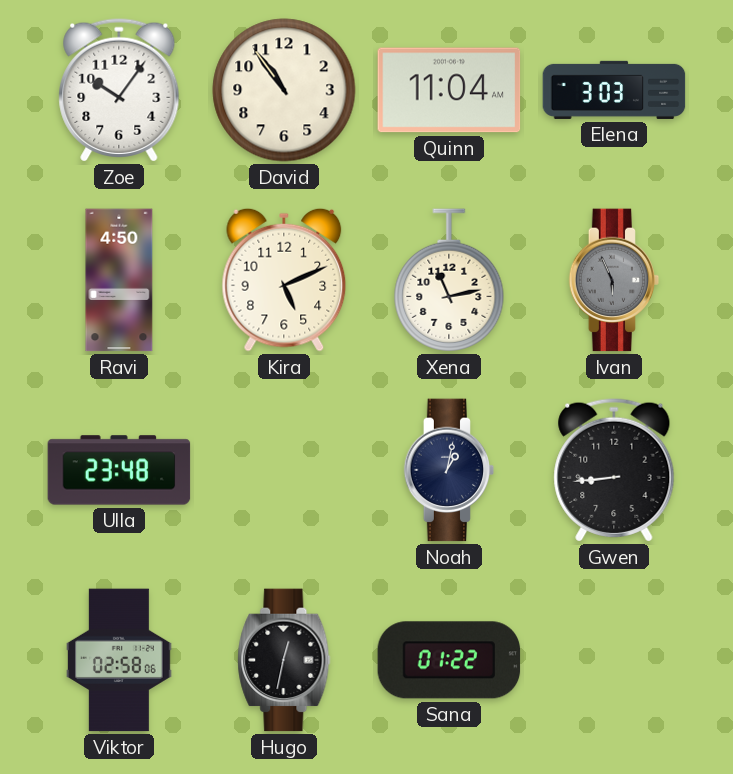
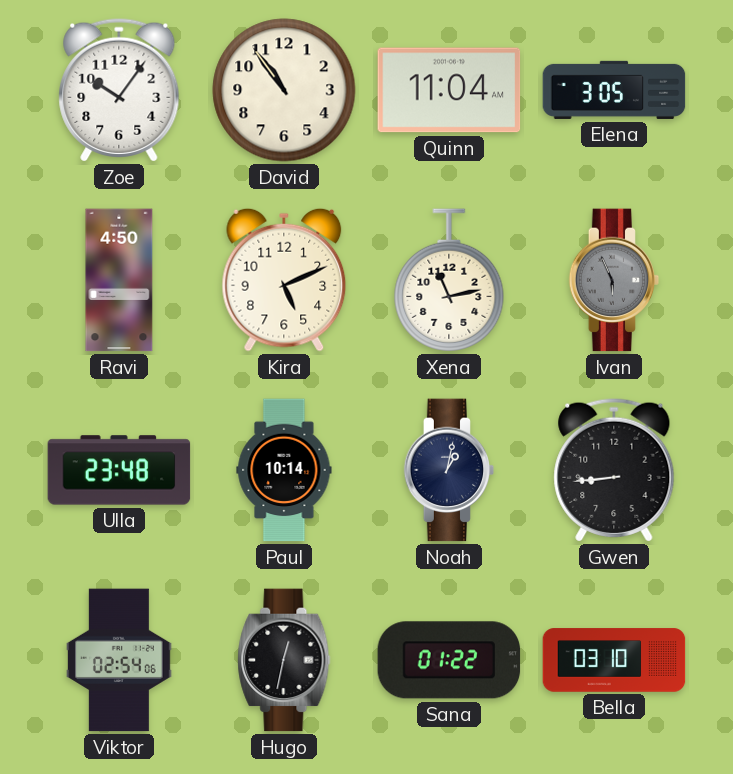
Elena: 3:03 -> 3:05 (614, 90)
Paul: none -> 10:14 (284, 470)
Viktor: 02:58 -> 02:54 (119, 660)
Bella: none -> 03:10 (614, 660)
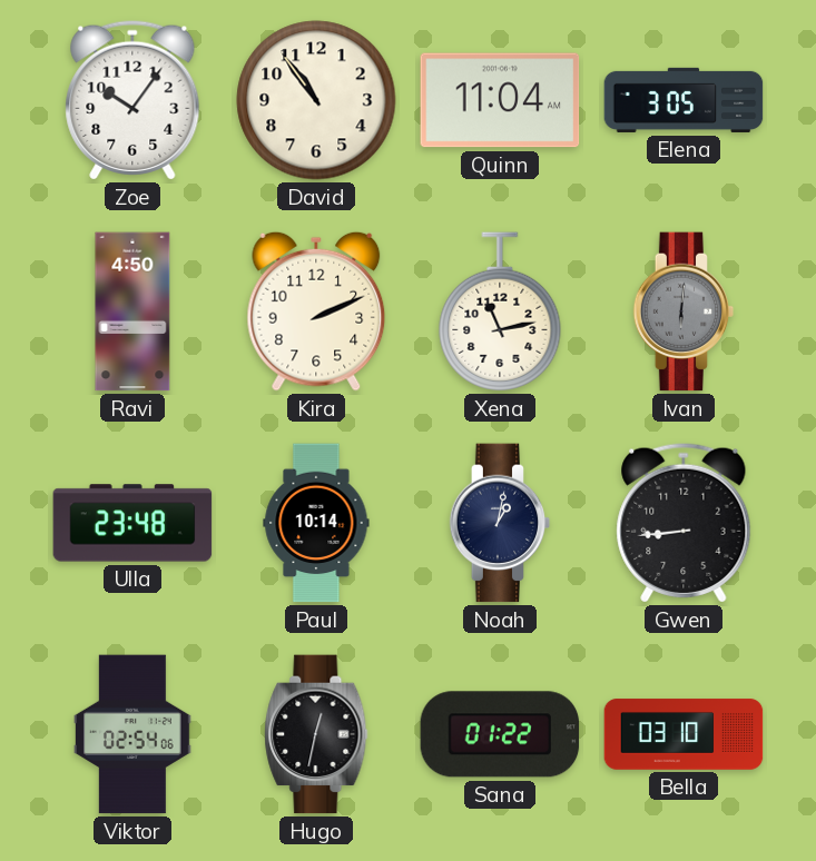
Kira: 5:11 -> 2:11 (316, 311)
Ivan: 5:56 -> 6:01 (684, 311)
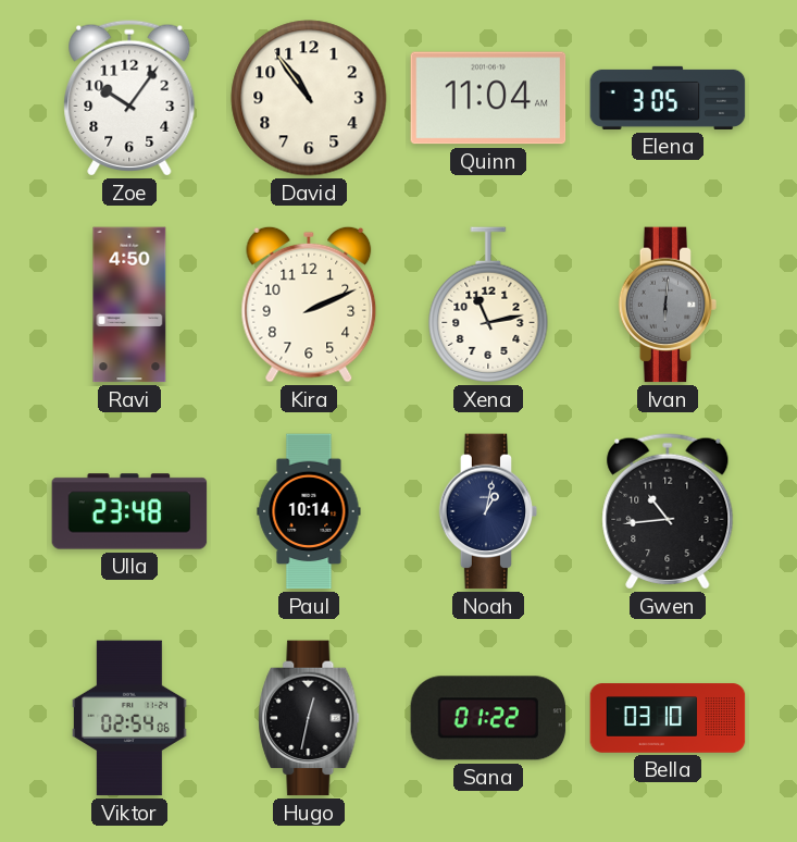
Gwen: 8:44 -> 10:44 (668, 511)
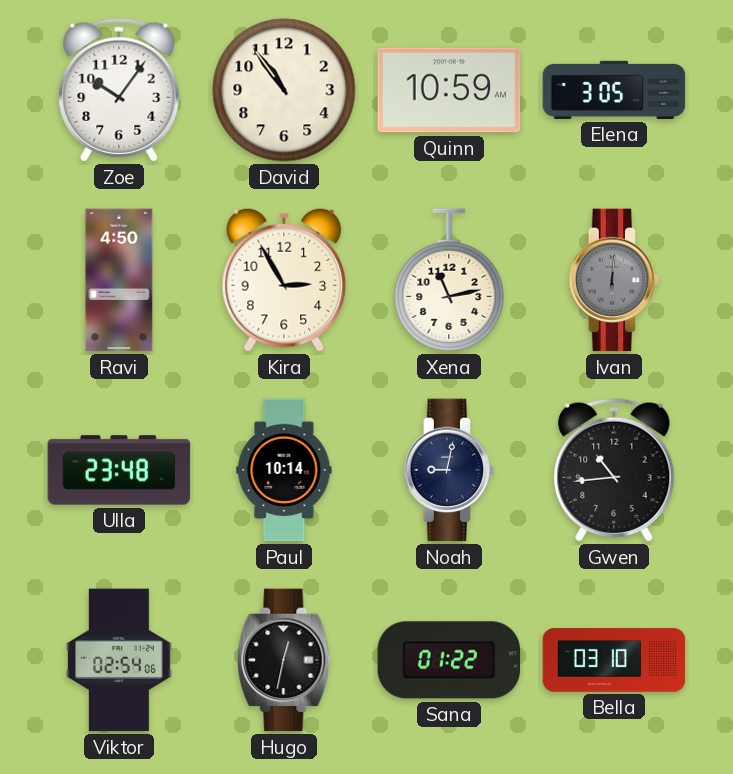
Quinn: 11:04 -> 10:59 (449, 90)
Kira: 2:11 -> 2:55 (284, 280)
Noah: 1:02 -> 9:02 (449, 470)
